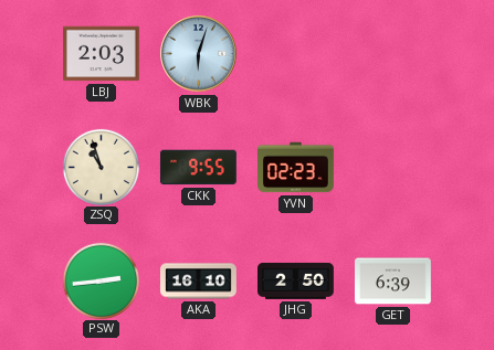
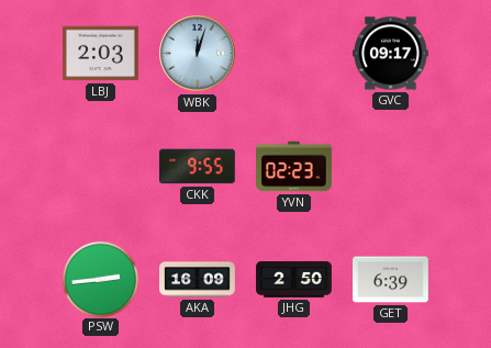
WBK: 6:03 -> 12:03 (198, 54)
GVC: none -> 09:17 (391, 54)
ZSQ: 10:57 -> none (101, 167)
AKA: 16:10 -> 16:09 (198, 280)
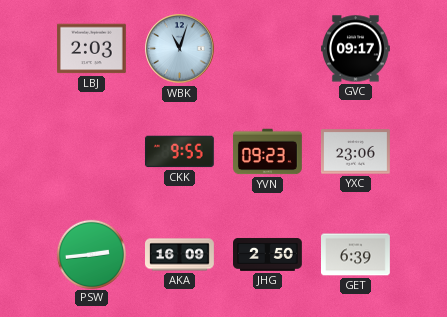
WBK: 12:03 -> 11:03 (180, 49)
YVN: 02:23 -> 09:23 (268, 152)
YXC: none -> 23:06 (356, 152)
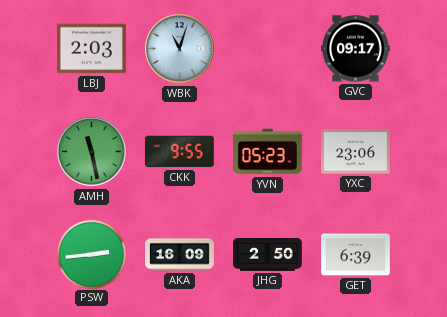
AMH: none -> 11:28 (92, 152)
YVN: 09:23 -> 05:23 (268, 152)
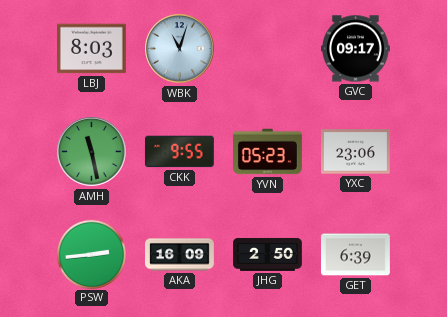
LBJ: 2:03 -> 8:03 (92, 49)
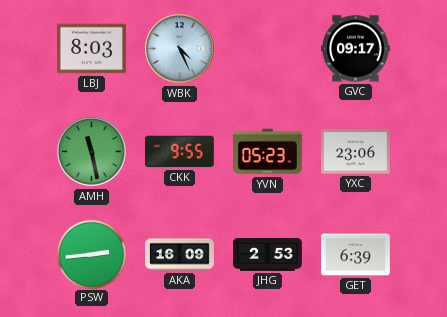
WBK: 11:03 -> 4:26 (180, 49)
JHG: 2:50 -> 2:53 (268, 254)
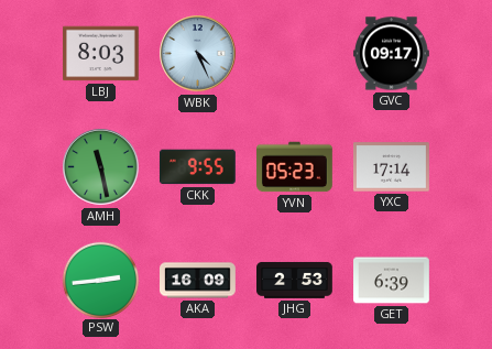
YXC: 23:06 -> 17:14 (392, 167)
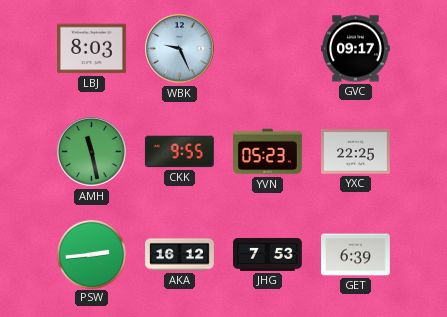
WBK: 4:26 -> 9:26 (180, 49)
YXC: 17:14 -> 22:25 (356, 152)
AKA: 16:09 -> 16:12 (180, 255)
JHG: 2:53 -> 7:53 (268, 254)
